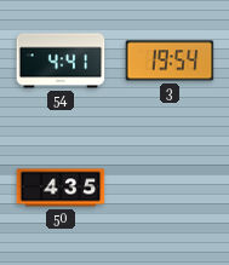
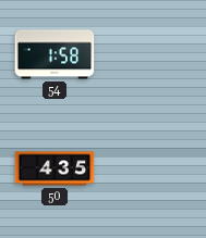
54: 4:41 -> 1:58 (54, 54)
3: 19:54 -> none (170, 61)
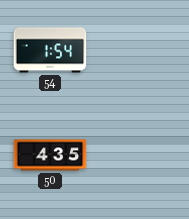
54: 1:58 -> 1:54 (50, 50)
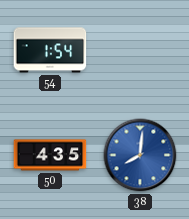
38: none -> 8:01 (140, 155)
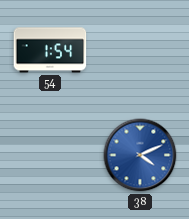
50: 4:35 -> none (50, 155)
38: 8:01 -> 4:11 (140, 155)
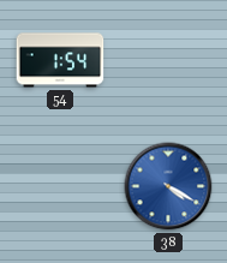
38: 4:11 -> 4:20 (168, 186)
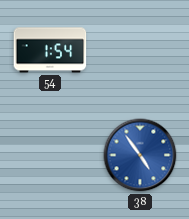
38: 4:20 -> 4:54 (140, 155)
